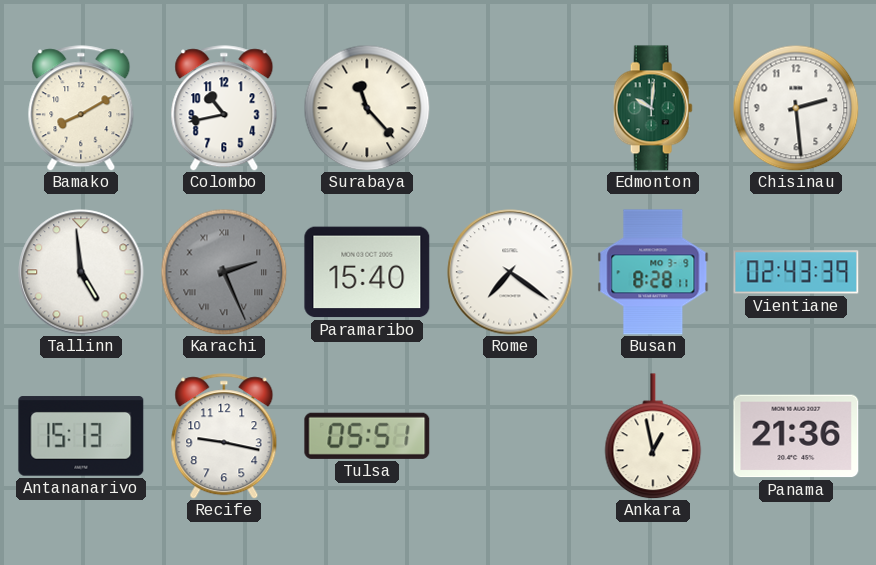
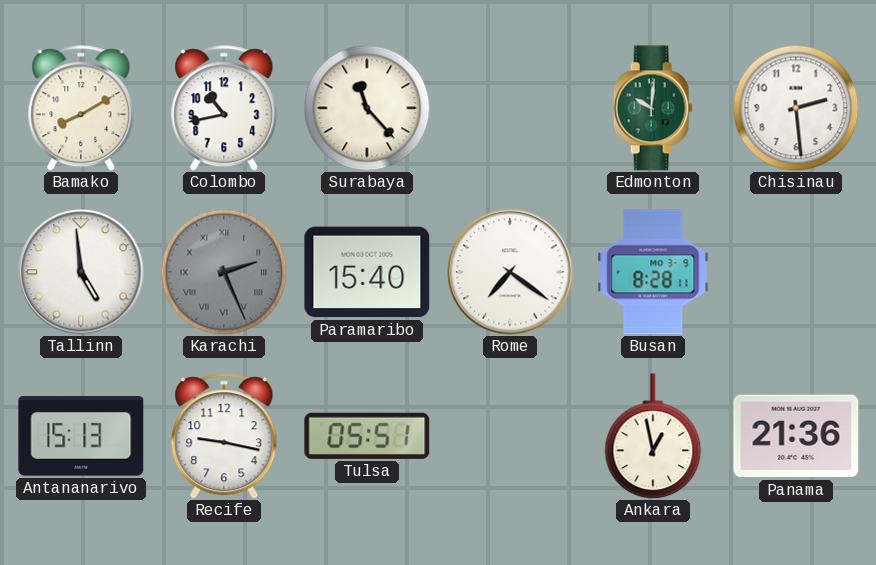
Vientiane: 02:43 -> none (796, 272)
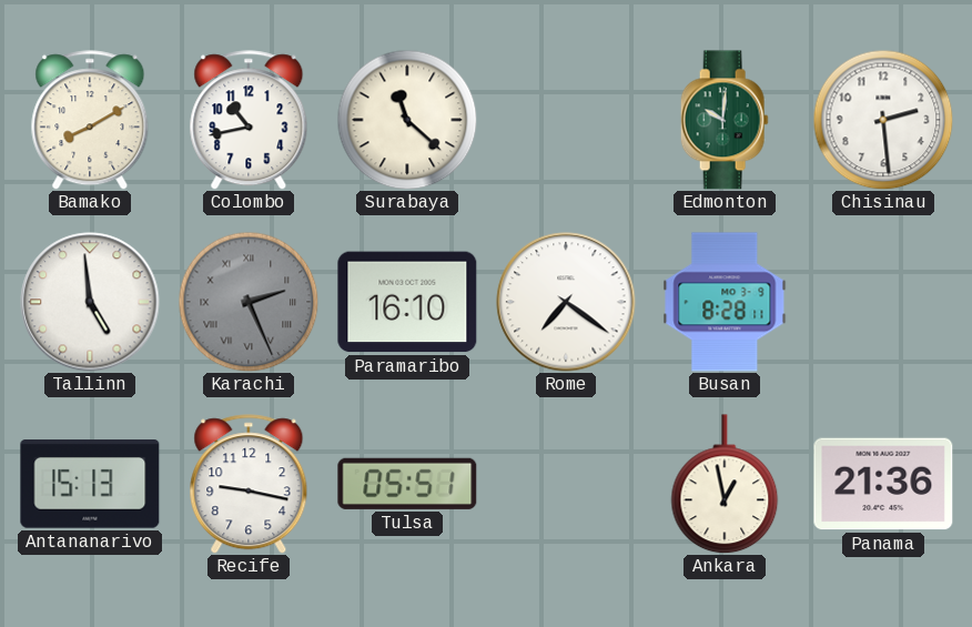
Surabaya: 11:23 -> 11:22 (407, 120)
Paramaribo: 15:40 -> 16:10 (407, 302)
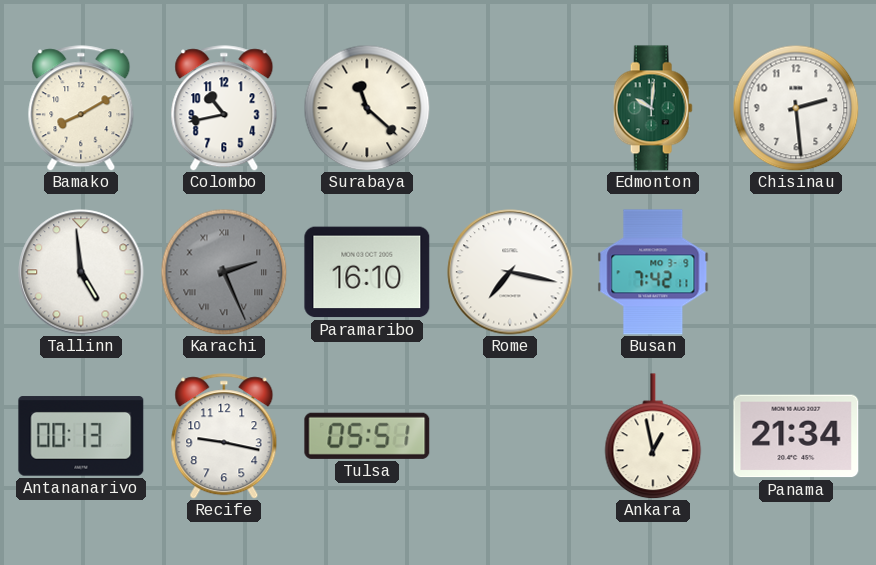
Rome: 7:21 -> 7:17 (510, 272)
Busan: 8:28 -> 7:42 (653, 272)
Antananarivo: 15:13 -> 00:13 (81, 436)
Panama: 21:36 -> 21:34 (796, 436)
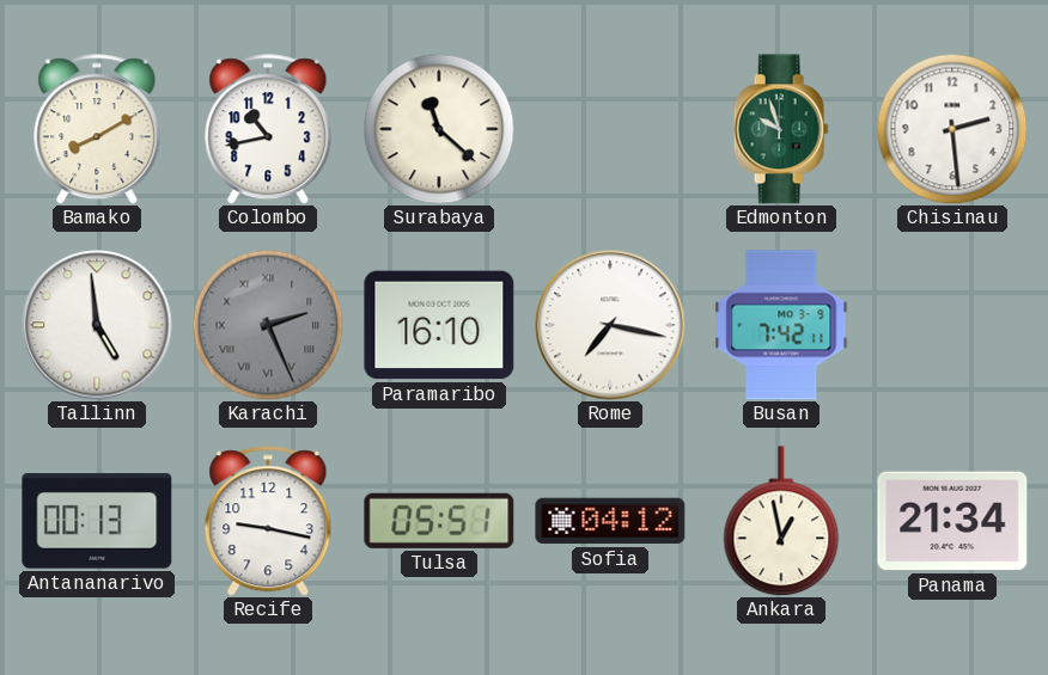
Edmonton: 10:01 -> 9:57 (781, 129)
Sofia: none -> 04:12 (610, 521)
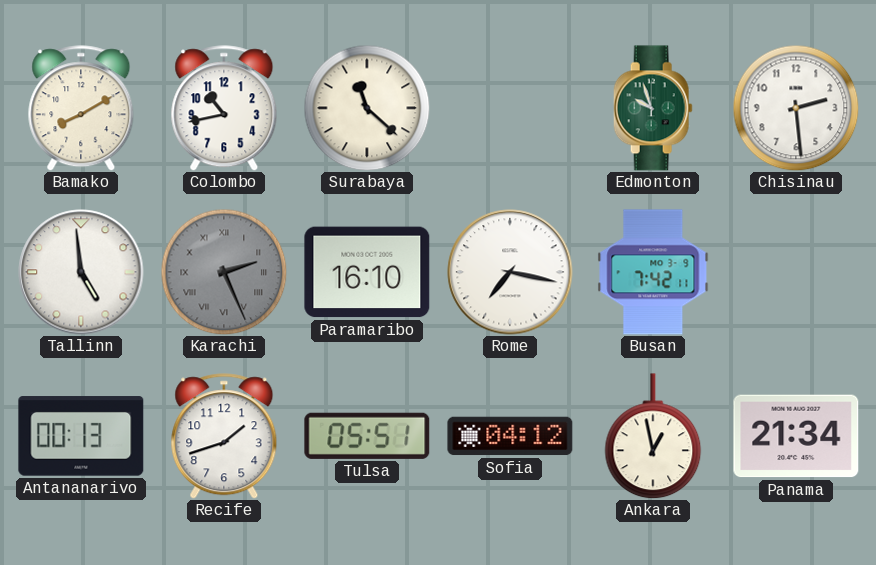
Recife: 9:17 -> 1:42 (224, 436)
